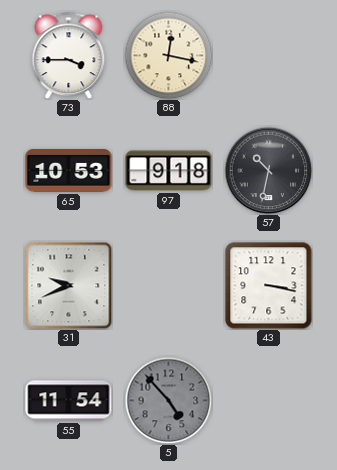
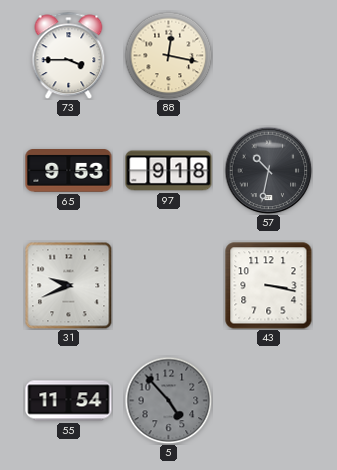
65: 10:53 -> 9:53 (69, 171)
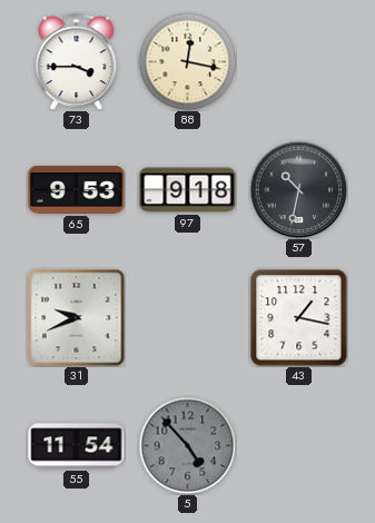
43: 3:17 -> 1:17 (299, 318)
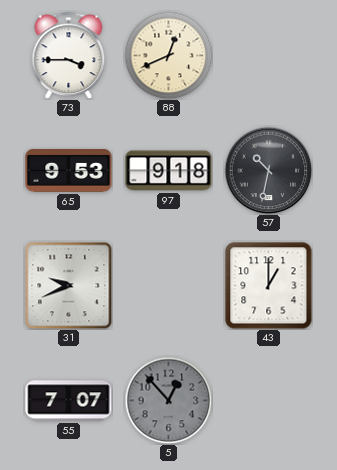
88: 12:17 -> 12:41 (168, 55)
43: 1:17 -> 1:00 (269, 286)
55: 11:54 -> 7:07 (69, 401)
5: 4:53 -> 12:53 (168, 400)
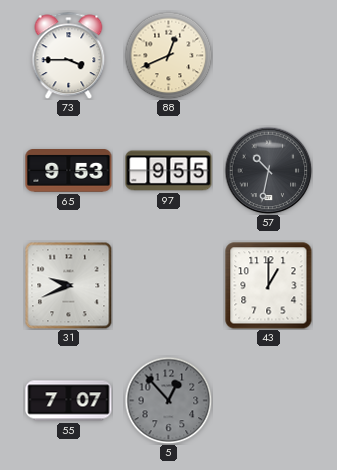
97: 9:18 -> 9:55 (169, 171)
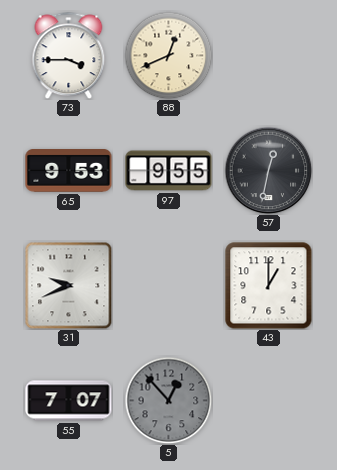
57: 10:32 -> 12:32 (268, 170)
